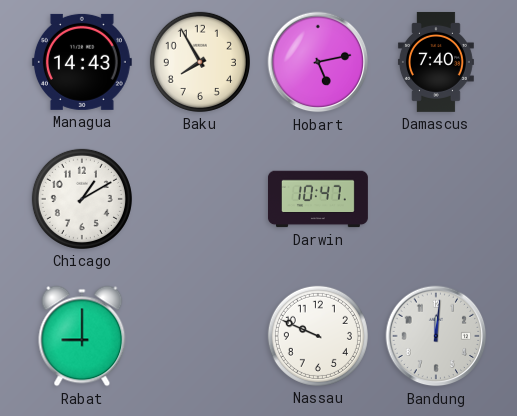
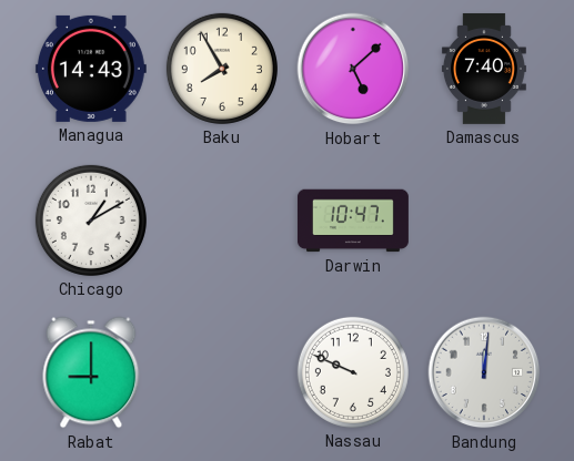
Hobart: 5:13 -> 5:08 (353, 69)
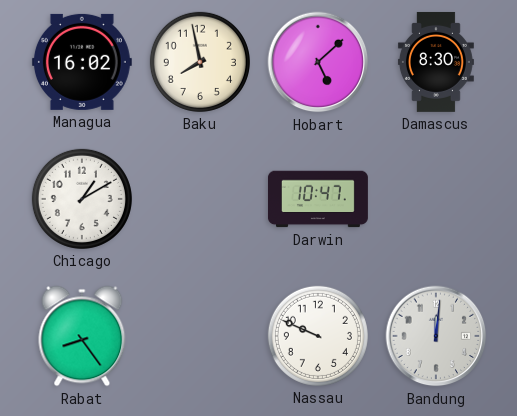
Managua: 14:43 -> 16:02 (82, 62)
Baku: 7:55 -> 7:58 (200, 62)
Damascus: 7:40 -> 8:30 (436, 62)
Rabat: 9:00 -> 8:24 (82, 336)
